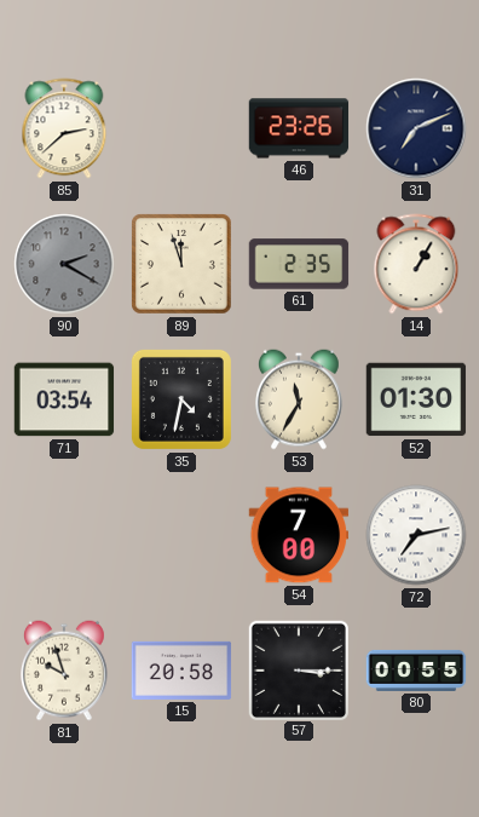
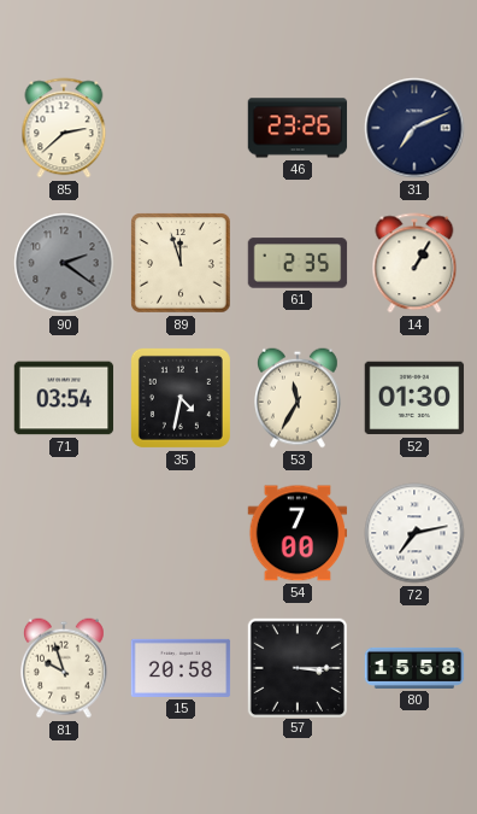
90: 2:20 -> 2:21 (64, 263)
80: 00:55 -> 15:58 (414, 668)
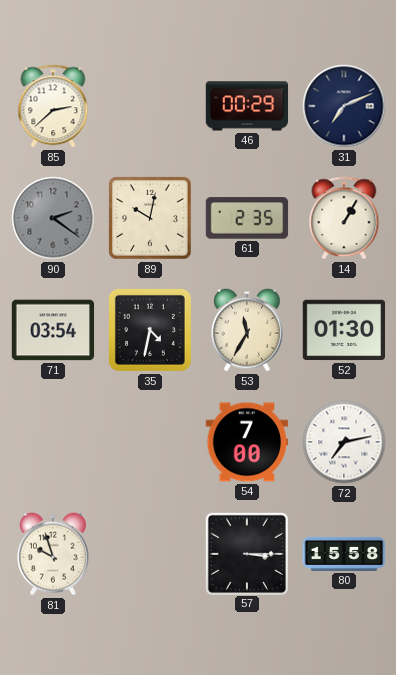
46: 23:26 -> 00:29 (247, 106)
89: 11:57 -> 10:02 (151, 219)
15: 20:58 -> none (181, 668)
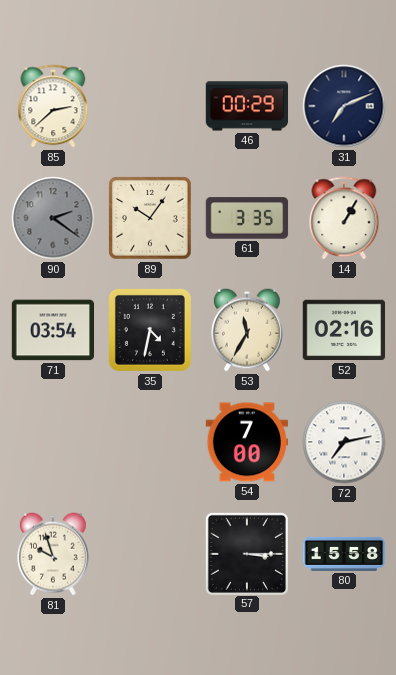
89: 10:02 -> 10:06 (151, 219)
61: 2:35 -> 3:35 (247, 218)
52: 01:30 -> 02:16 (344, 330)
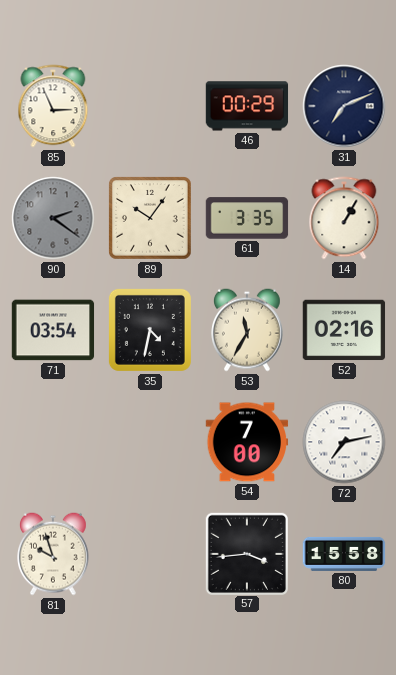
85: 2:38 -> 2:56 (53, 106)
57: 3:15 -> 3:44 (246, 553)
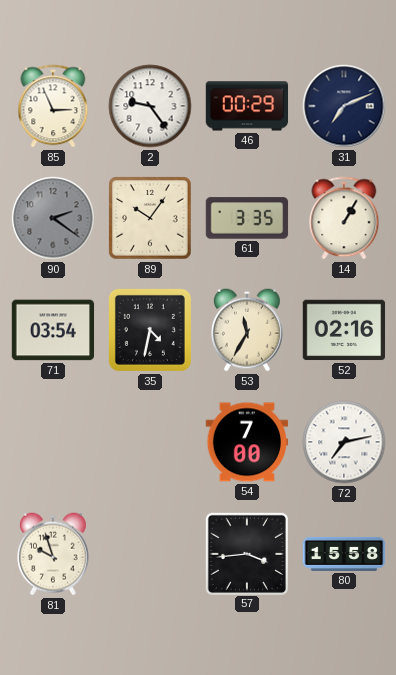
2: none -> 9:24 (150, 106)
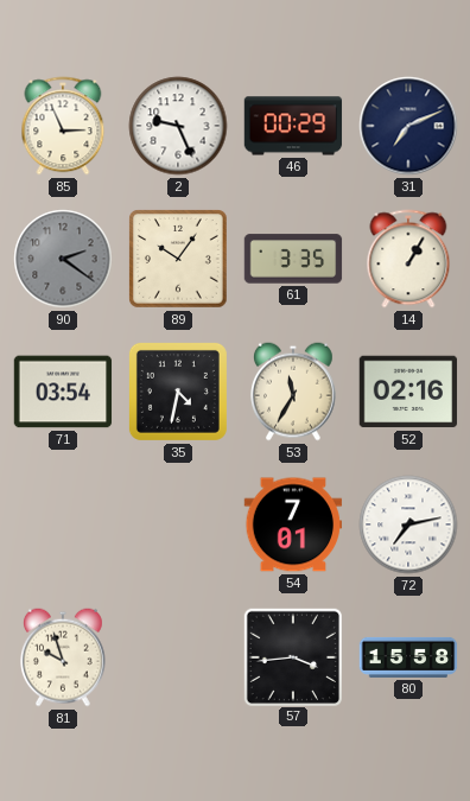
2: 9:24 -> 9:26 (178, 126)
54: 7:00 -> 7:01 (293, 525)
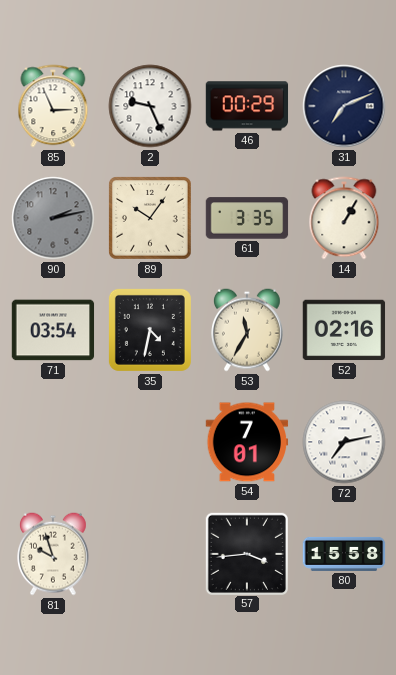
90: 2:21 -> 2:13 (53, 218)
